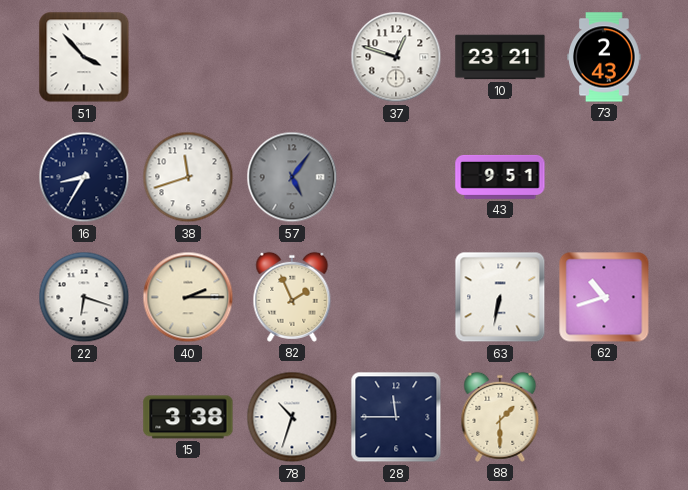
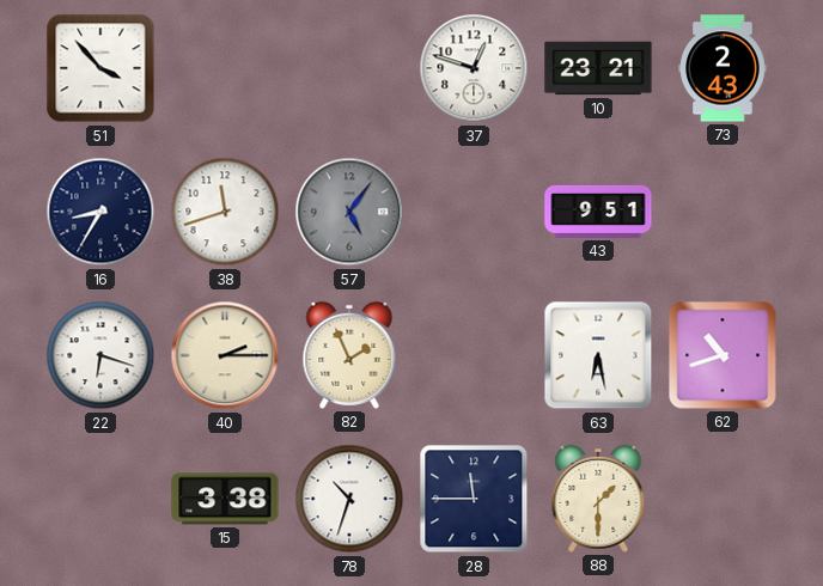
63: 6:32 -> 6:28 (598, 355)
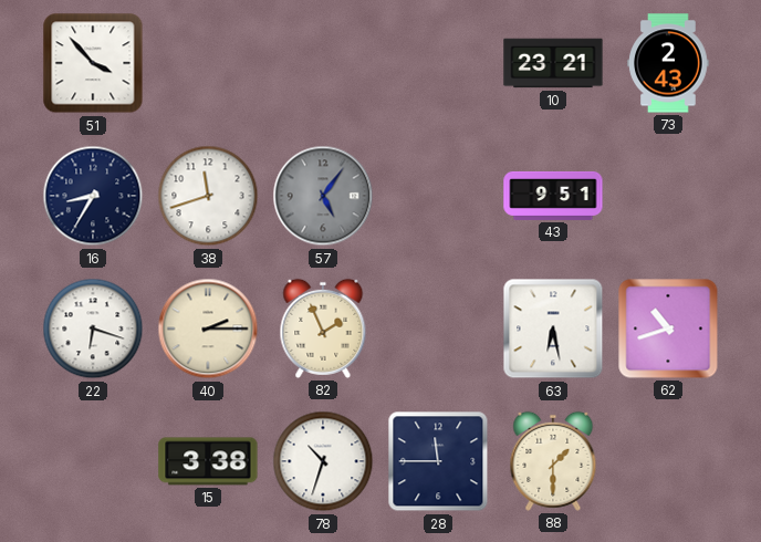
37: 12:48 -> none (474, 68)
